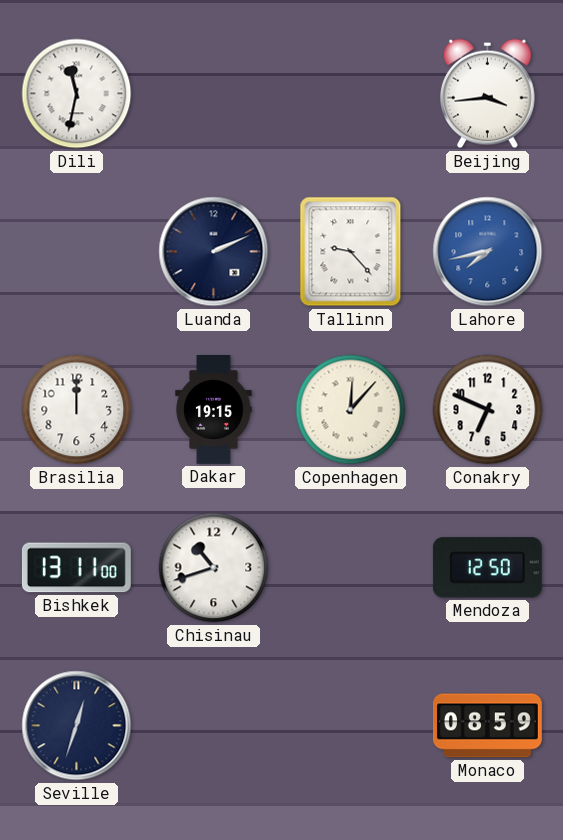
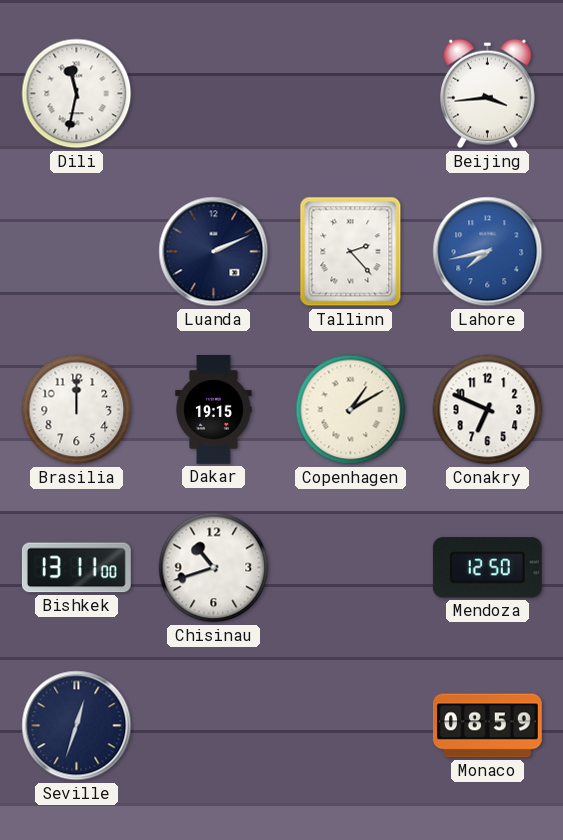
Tallinn: 9:23 -> 2:23 (351, 252)
Copenhagen: 12:07 -> 1:10 (351, 410)
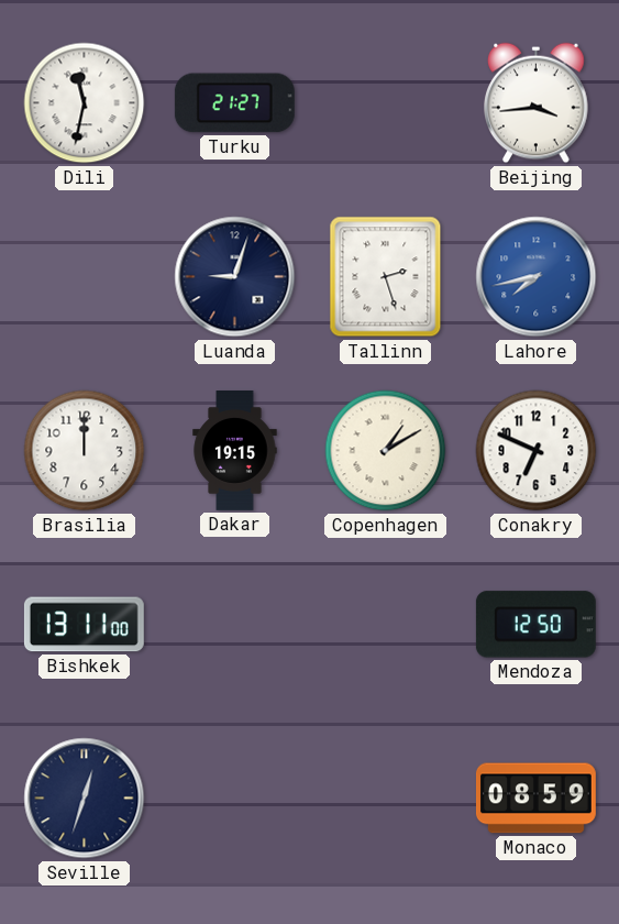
Turku: none -> 21:27 (234, 103)
Luanda: 2:11 -> 9:03 (235, 277)
Tallinn: 2:23 -> 2:27 (386, 277)
Chisinau: 10:42 -> none (214, 568)
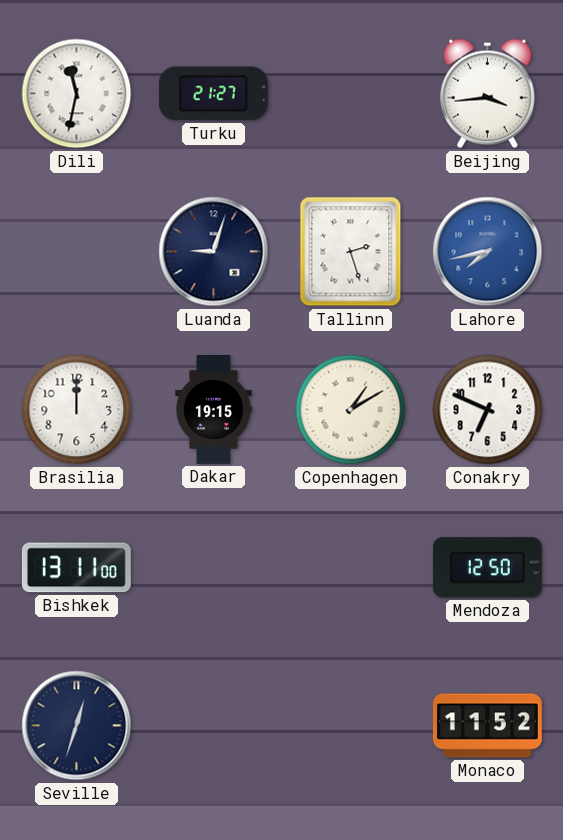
Monaco: 08:59 -> 11:52 (487, 726)
